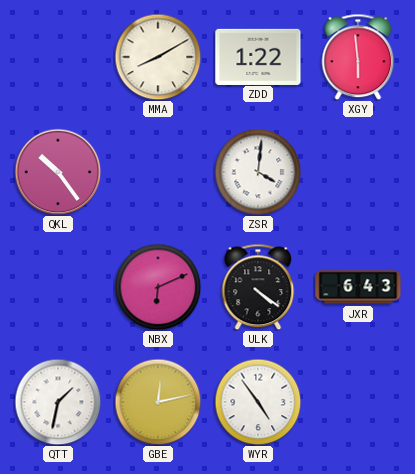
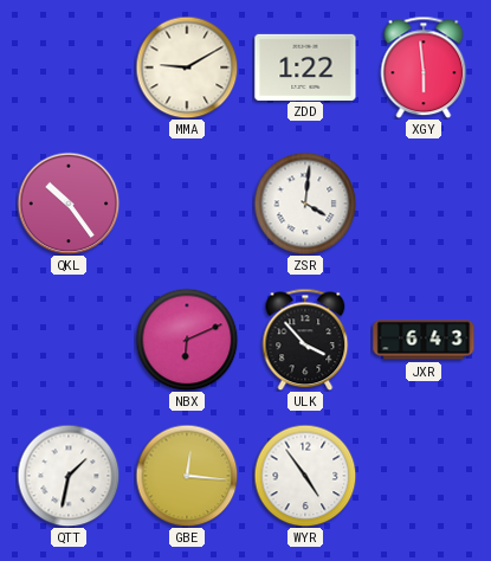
MMA: 8:10 -> 9:10 (187, 67)
ULK: 4:21 -> 3:53 (305, 340)
GBE: 12:13 -> 12:16 (187, 476)
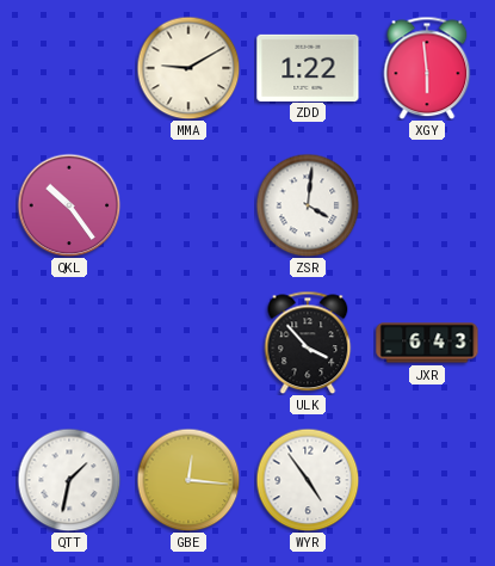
NBX: 6:11 -> none (187, 340)
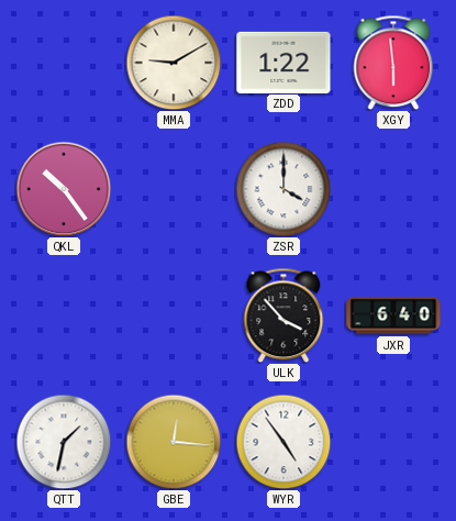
ZSR: 4:01 -> 4:00 (283, 189)
JXR: 6:43 -> 6:40 (393, 315)
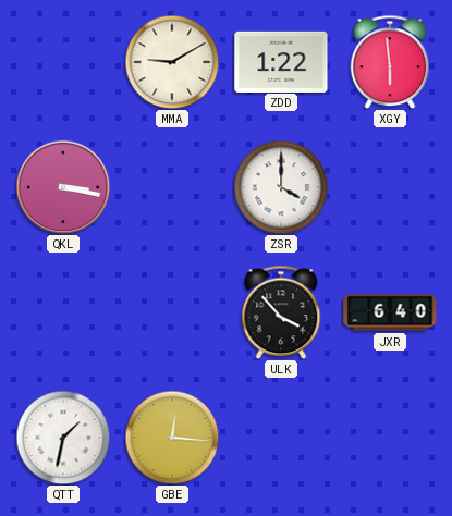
QKL: 10:24 -> 3:17 (63, 187)
WYR: 4:54 -> none (283, 442)
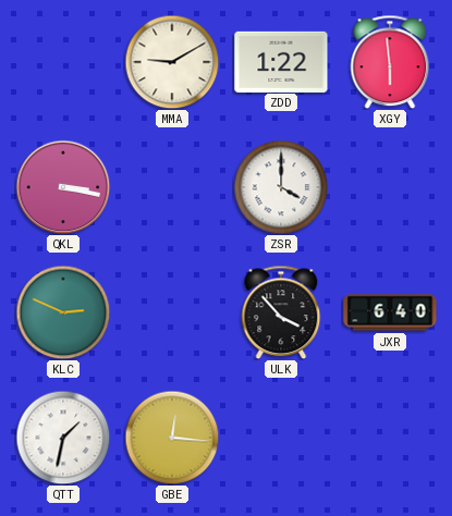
KLC: none -> 2:49 (63, 312)
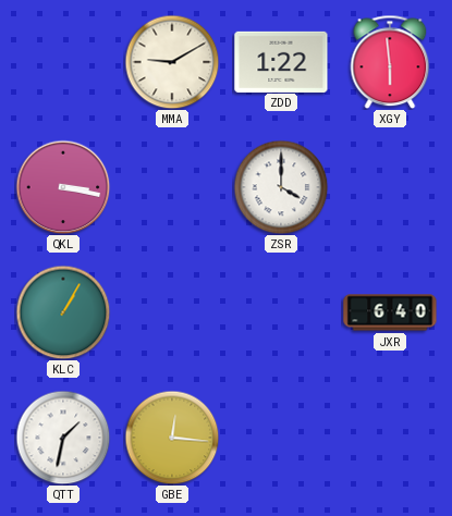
KLC: 2:49 -> 1:05 (63, 312)
ULK: 3:53 -> none (281, 312)
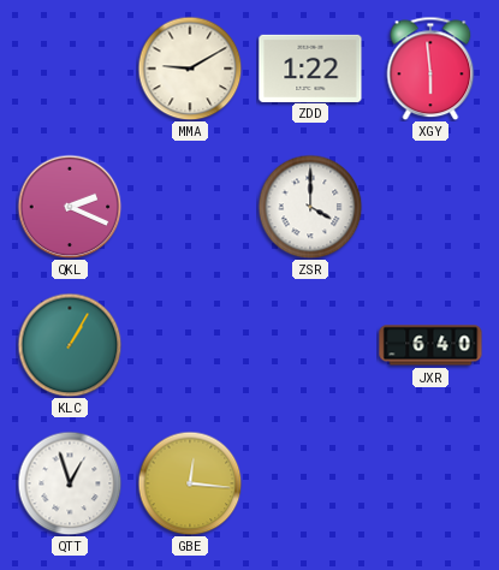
QKL: 3:17 -> 2:19 (70, 207)
QTT: 1:32 -> 12:57 (70, 483)
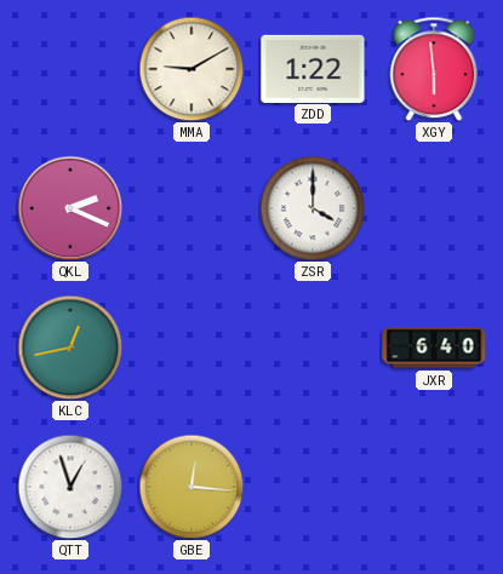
KLC: 1:05 -> 12:43 (70, 348)
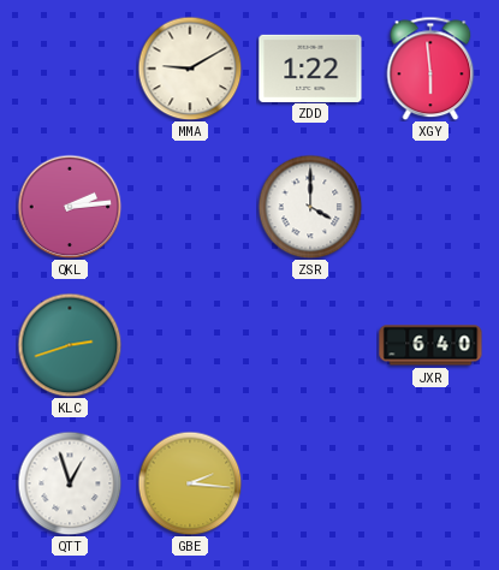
QKL: 2:19 -> 2:14 (70, 207)
KLC: 12:43 -> 2:42 (70, 345)
GBE: 12:16 -> 2:16 (190, 483)
